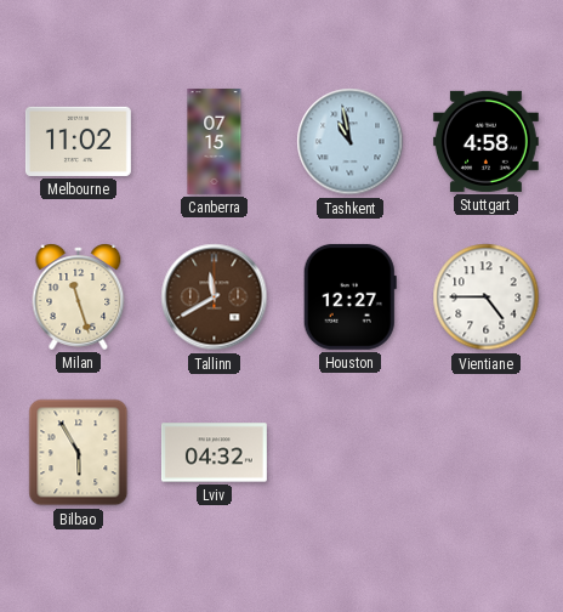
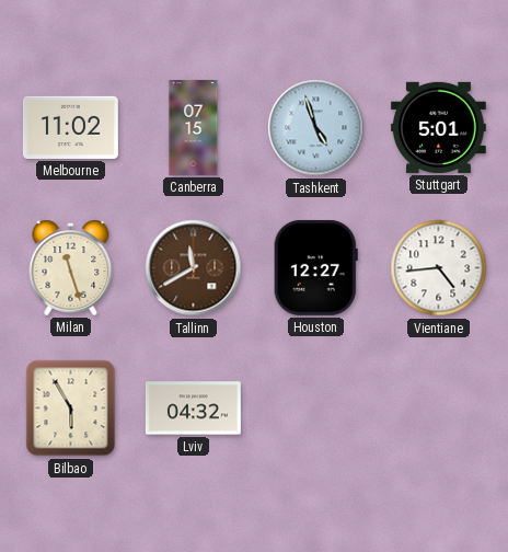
Tashkent: 10:58 -> 4:57 (316, 128)
Stuttgart: 4:58 -> 5:01 (438, 127)
Vientiane: 4:45 -> 4:44 (439, 268)
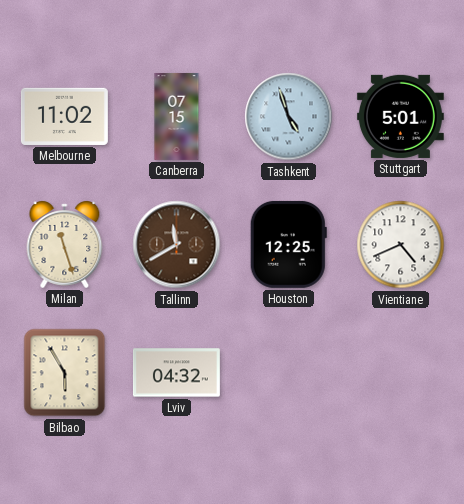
Houston: 12:27 -> 12:25 (288, 244)
Vientiane: 4:44 -> 4:41 (401, 245)
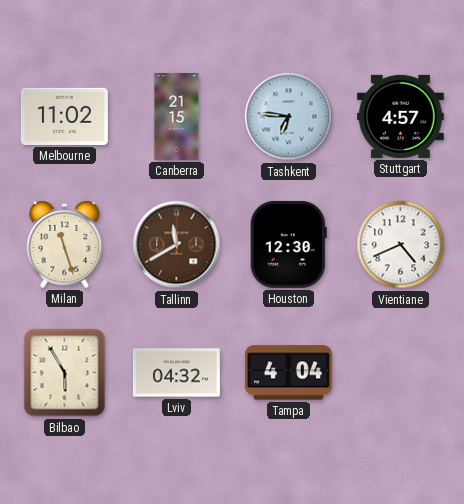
Canberra: 07:15 -> 21:15 (177, 117)
Tashkent: 4:57 -> 6:46 (289, 117)
Stuttgart: 5:01 -> 4:57 (400, 116)
Houston: 12:25 -> 12:30 (288, 244)
Tampa: none -> 4:04 (288, 373)
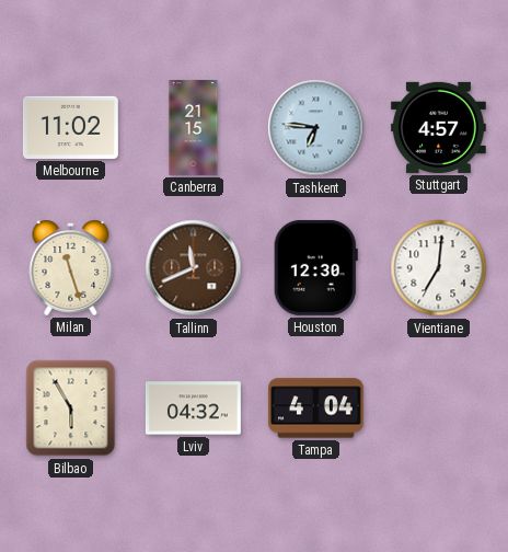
Tallinn: 11:40 -> 11:41 (194, 268)
Vientiane: 4:41 -> 7:01 (439, 268)
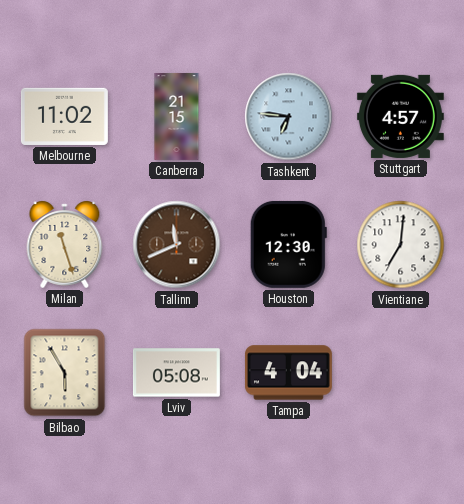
Lviv: 04:32 -> 05:08 (176, 373)
